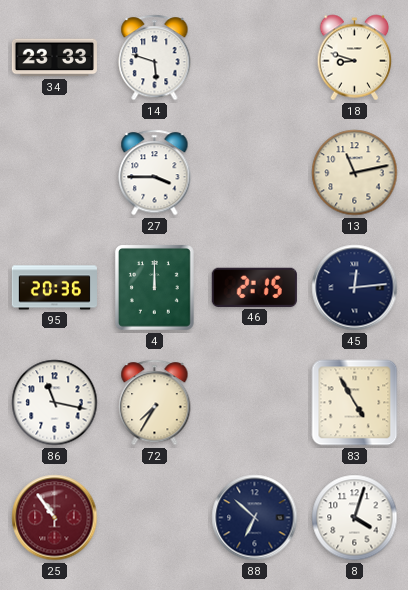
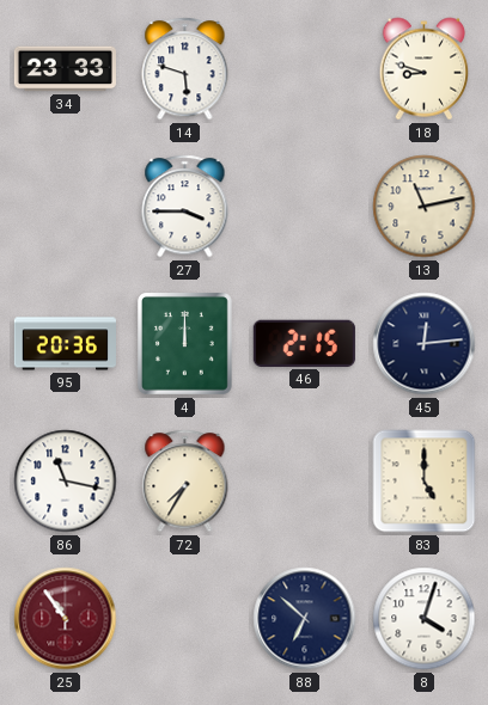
83: 4:55 -> 5:00 (425, 482)
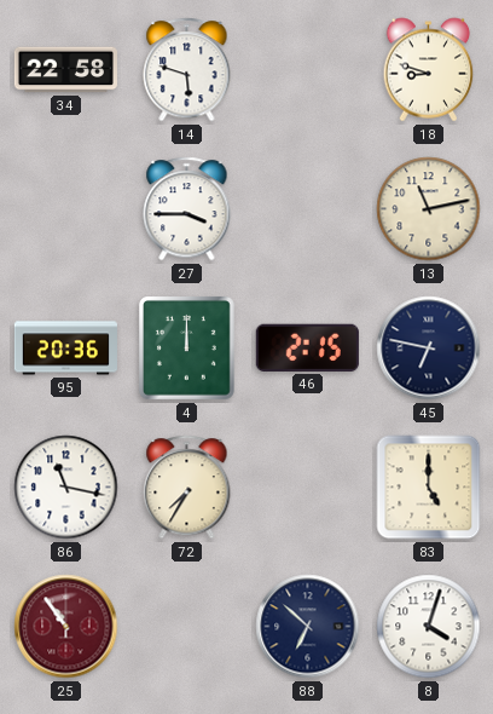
34: 23:33 -> 22:58 (65, 70)
45: 12:14 -> 6:47 (429, 349)
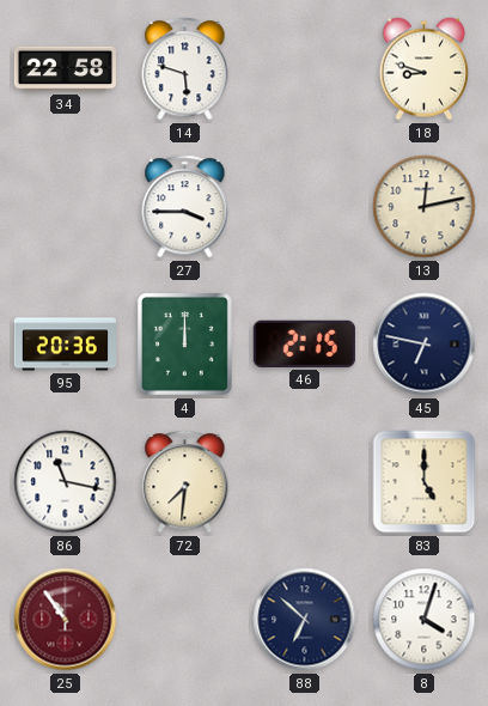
13: 11:13 -> 12:13 (425, 207)
72: 7:35 -> 7:31 (185, 482)
